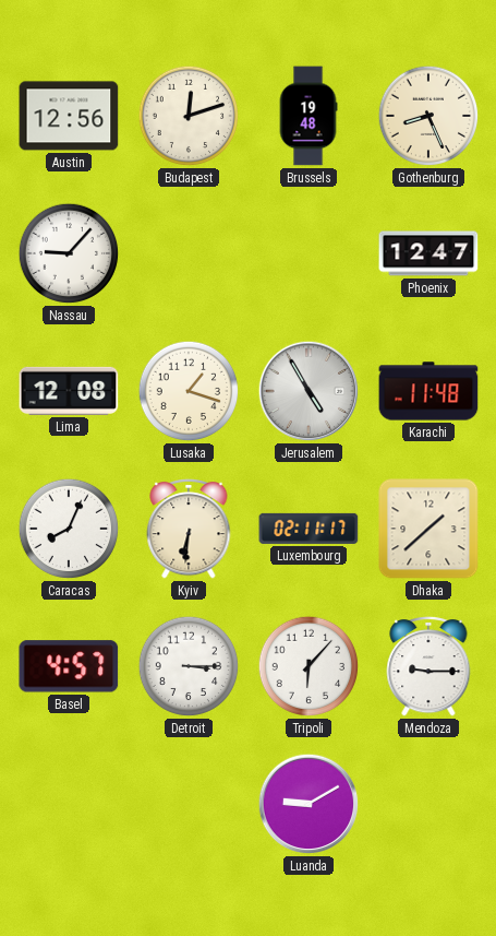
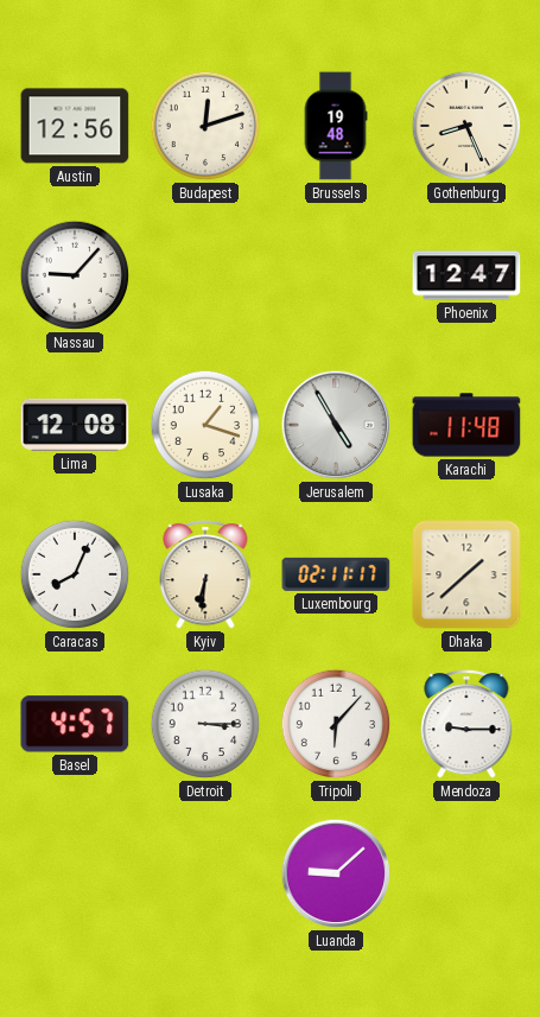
Luanda: 9:10 -> 9:08 (336, 873)
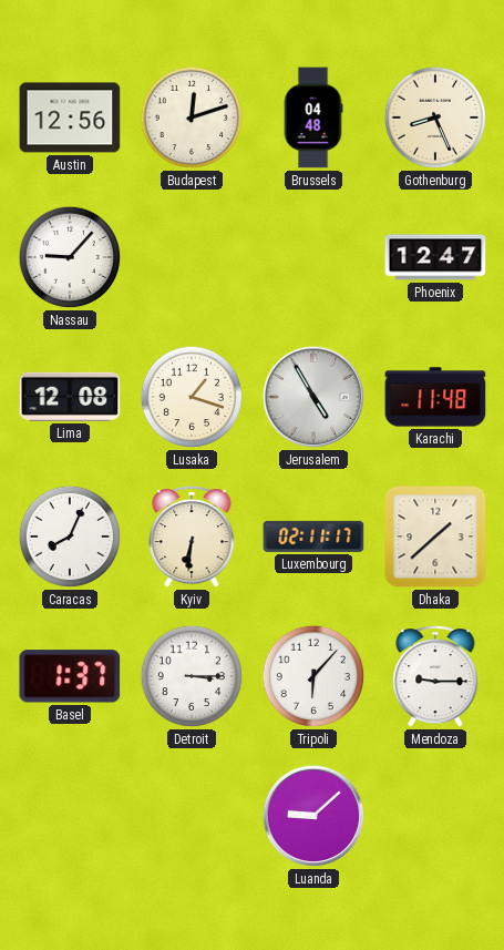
Brussels: 19:48 -> 04:48 (313, 118)
Basel: 4:57 -> 1:37 (70, 676)
